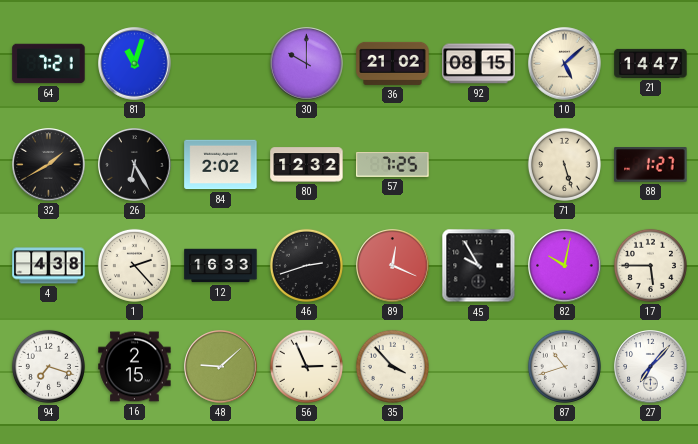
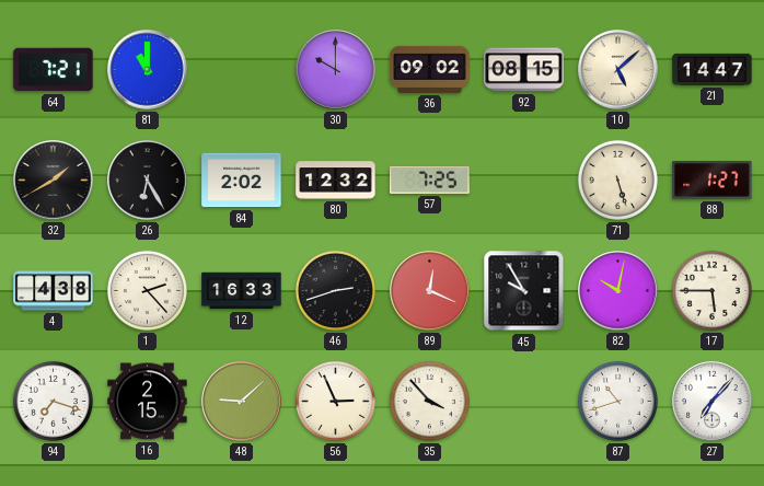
81: 11:03 -> 11:00 (148, 70)
36: 21:02 -> 09:02 (430, 69)
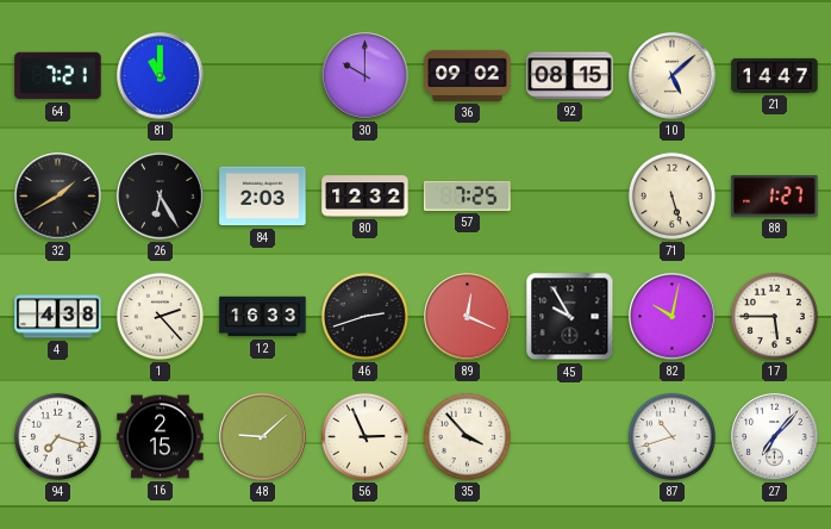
84: 2:02 -> 2:03 (263, 197)
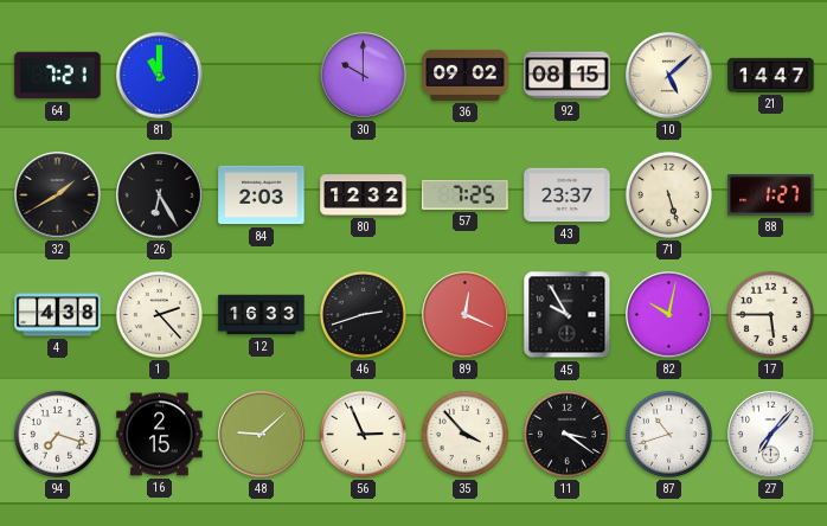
43: none -> 23:37 (568, 195)
11: none -> 3:21 (566, 434)
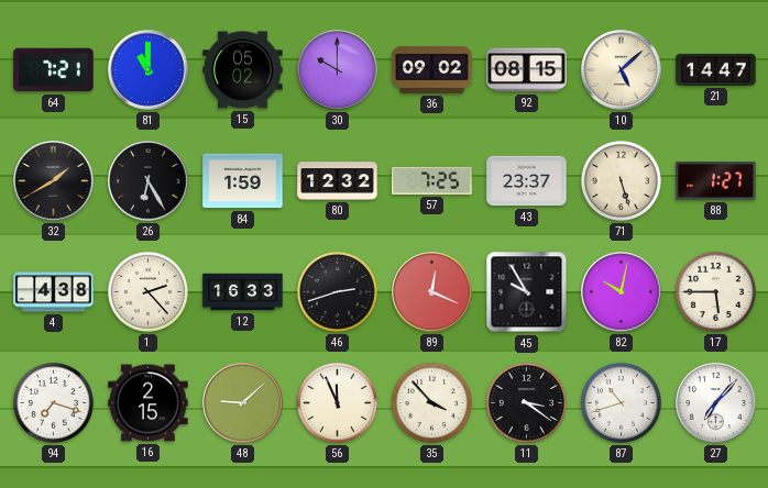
15: none -> 05:02 (243, 70)
84: 2:03 -> 1:59 (243, 181)
56: 2:56 -> 11:56 (337, 402)
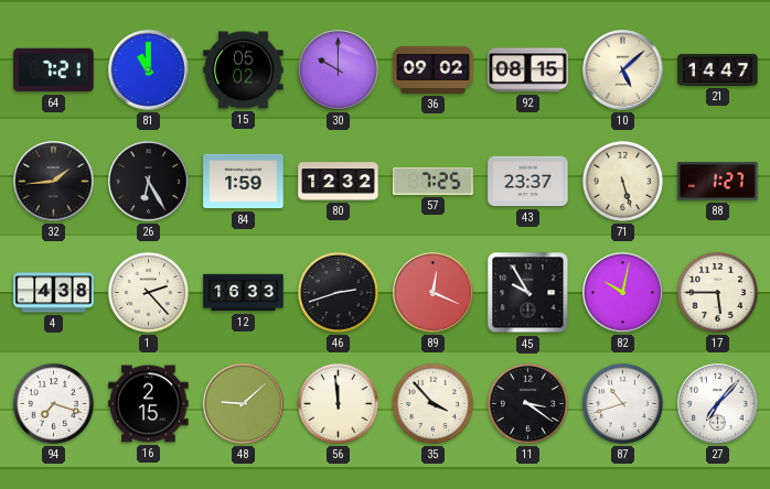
32: 1:40 -> 1:44 (54, 182)
56: 11:56 -> 11:59 (338, 403)
